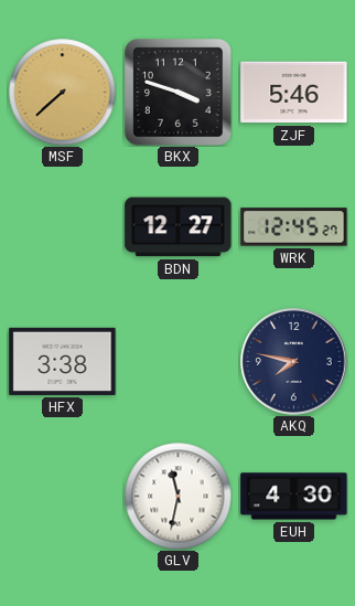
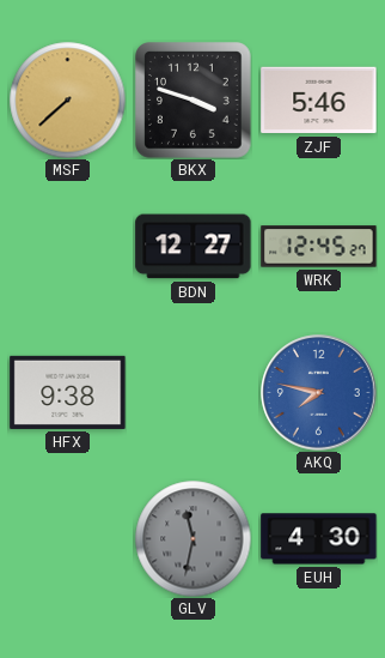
HFX: 3:38 -> 9:38 (68, 392)
AKQ dial: navy -> blue (319, 393)
GLV dial: white -> grey (192, 538)
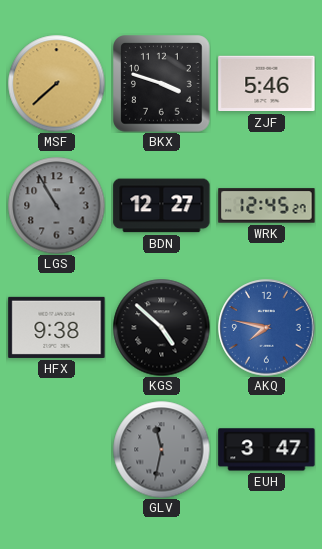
LGS: none -> 10:55 (56, 205)
KGS: none -> 4:52 (161, 327)
EUH: 4:30 -> 3:47 (267, 450)
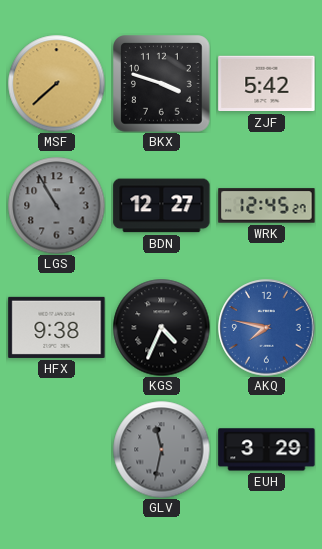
ZJF: 5:46 -> 5:42 (267, 84)
KGS: 4:52 -> 4:34 (161, 327)
EUH: 3:47 -> 3:29 (267, 450)
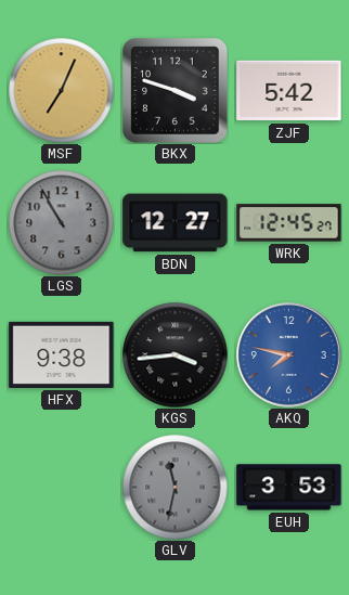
MSF: 7:38 -> 7:04 (61, 90)
KGS: 4:34 -> 3:44 (174, 354)
EUH: 3:29 -> 3:53 (289, 488)
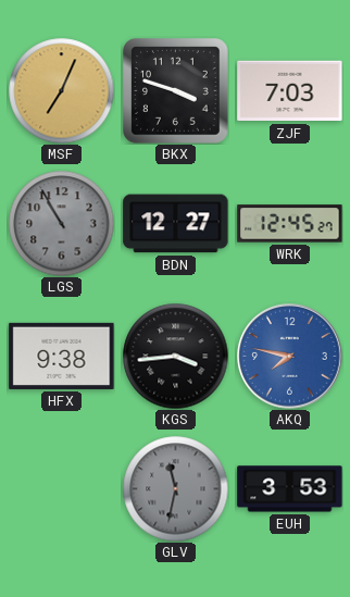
ZJF: 5:42 -> 7:03 (290, 91)
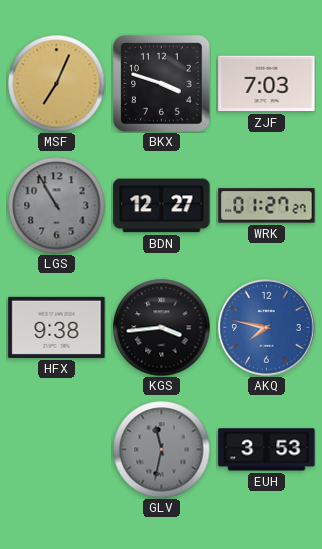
WRK: 12:45 -> 01:27 (267, 206)
